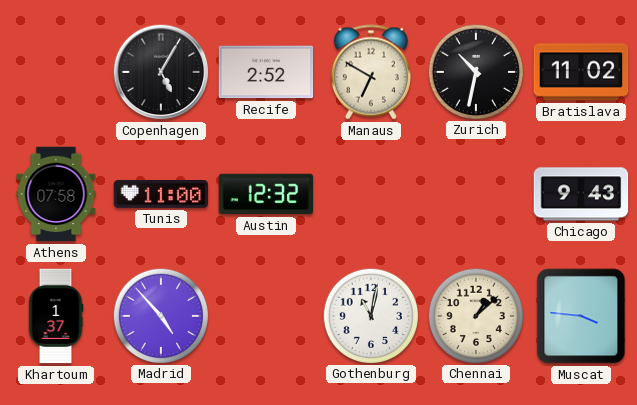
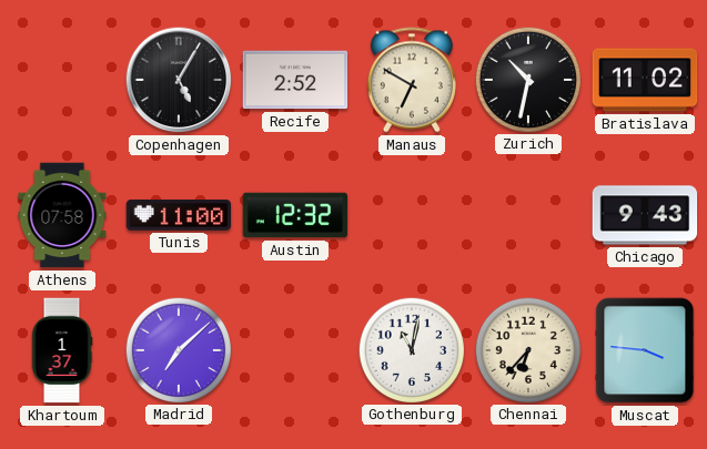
Madrid: 4:53 -> 7:08 (178, 349)
Chennai: 1:08 -> 6:37 (527, 349)
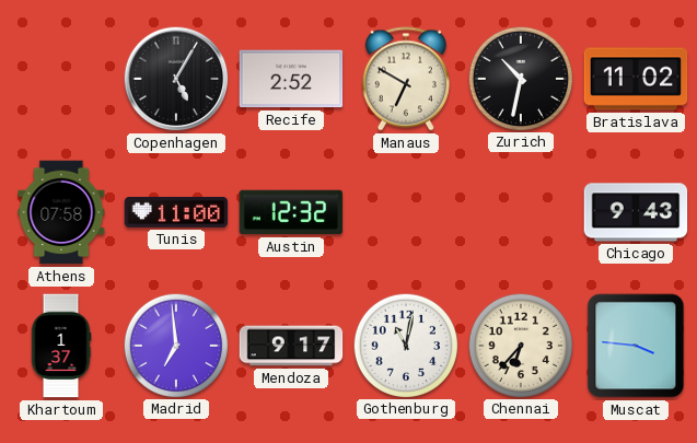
Madrid: 7:08 -> 6:59 (175, 345)
Mendoza: none -> 9:17 (291, 346)
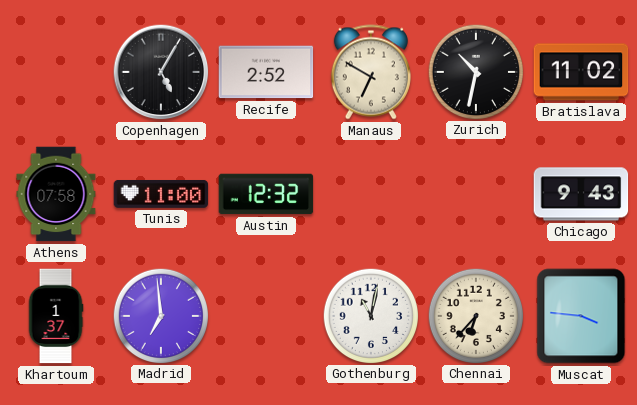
Mendoza: 9:17 -> none (291, 346)
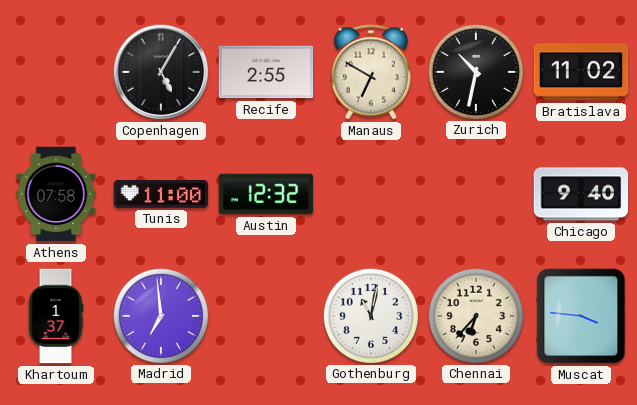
Recife: 2:52 -> 2:55 (266, 72)
Chicago: 9:43 -> 9:40 (581, 194)
